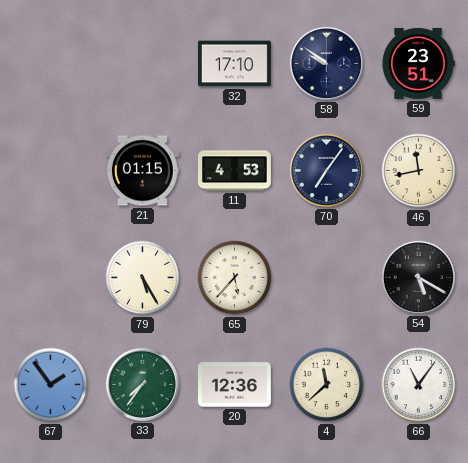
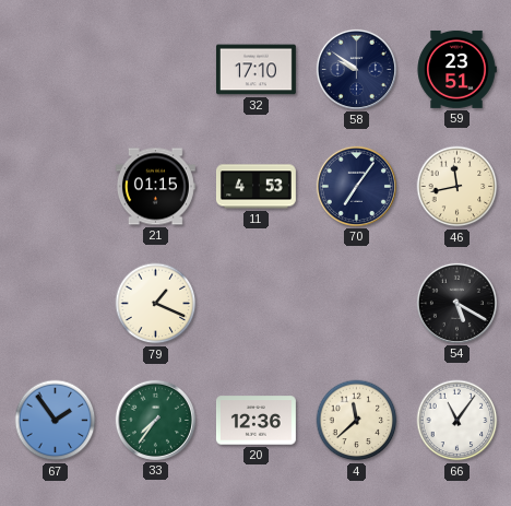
79: 5:25 -> 1:19 (156, 304)
65: 5:37 -> none (235, 278)
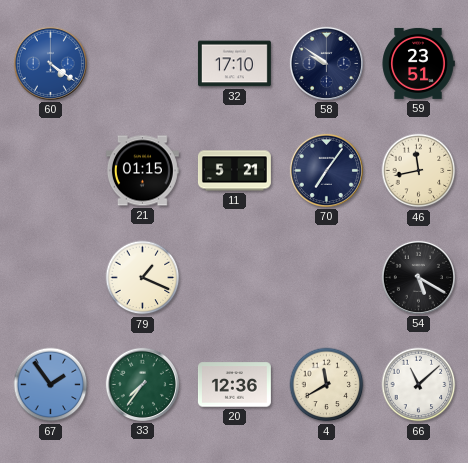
60: none -> 4:21 (50, 63)
11: 4:53 -> 5:21 (234, 171)
4: 11:38 -> 11:40 (327, 385)
66: 11:06 -> 11:08 (419, 385)
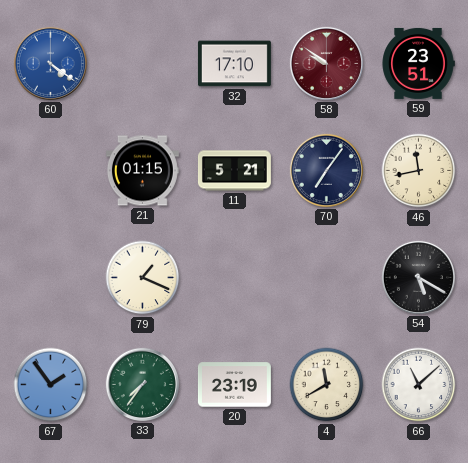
58 dial: navy -> burgundy (326, 63)
20: 12:36 -> 23:19 (234, 385)
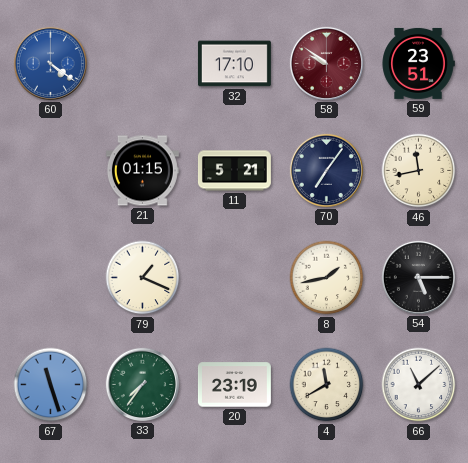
8: none -> 1:43 (327, 278)
54: 5:20 -> 5:15 (418, 277)
67: 1:54 -> 11:27 (51, 385)
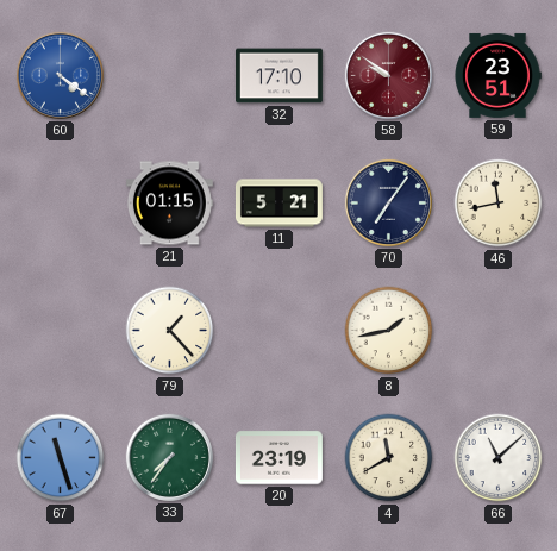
79: 1:19 -> 1:23 (170, 331)
54: 5:15 -> none (418, 277)
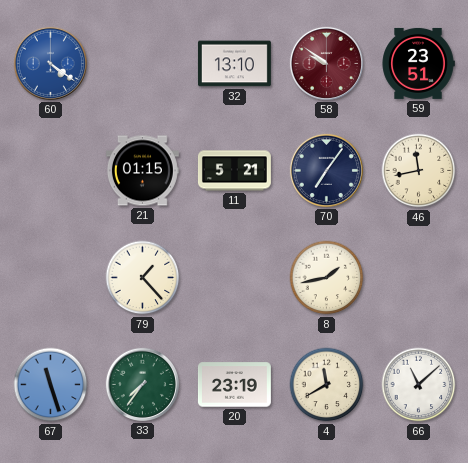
32: 17:10 -> 13:10 (234, 64)
